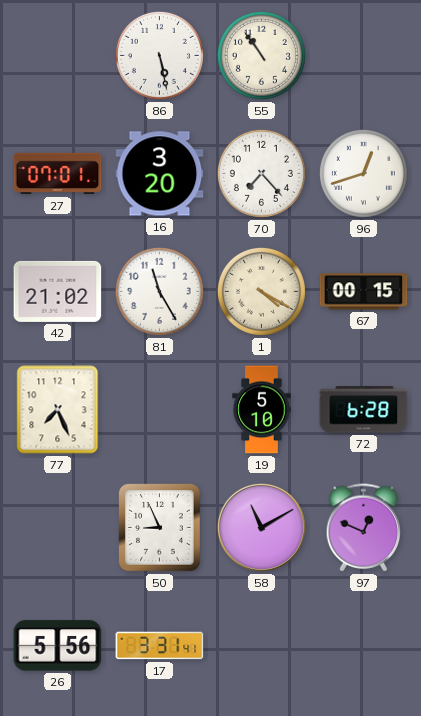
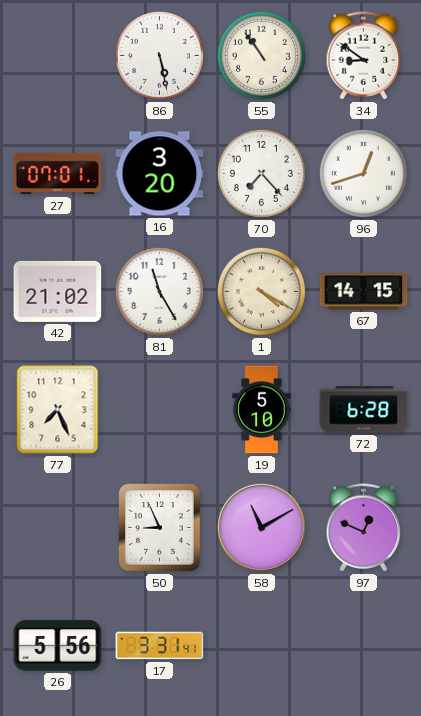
34: none -> 8:51 (364, 56)
67: 00:15 -> 14:15 (364, 292)
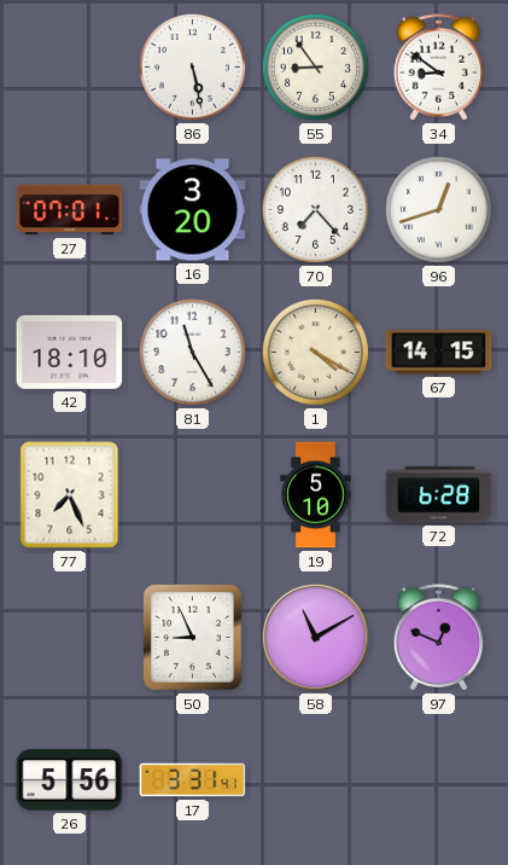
55: 10:54 -> 8:54 (315, 66)
42: 21:02 -> 18:10 (70, 352)
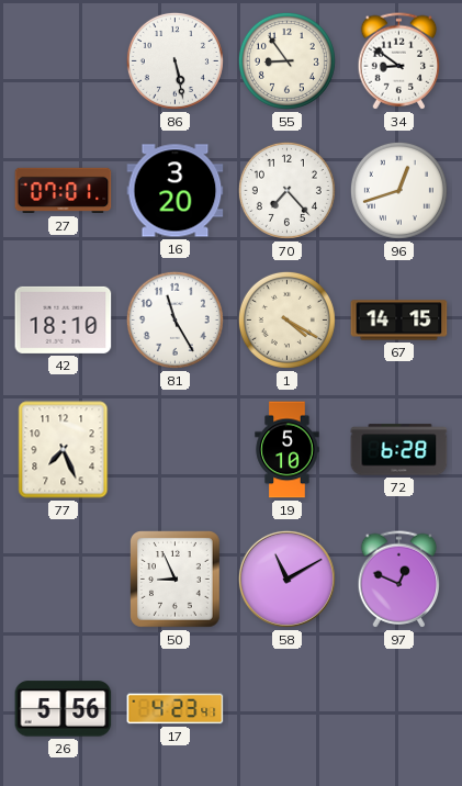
17: 3:31 -> 4:23 (176, 709)
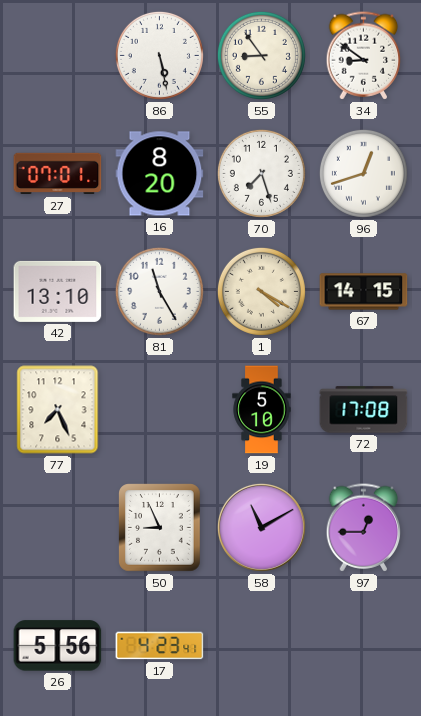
16: 3:20 -> 8:20 (160, 174)
70: 7:23 -> 7:27 (261, 173)
42: 18:10 -> 13:10 (58, 291)
72: 6:28 -> 17:08 (364, 410)
97: 12:49 -> 12:45 (364, 528)
